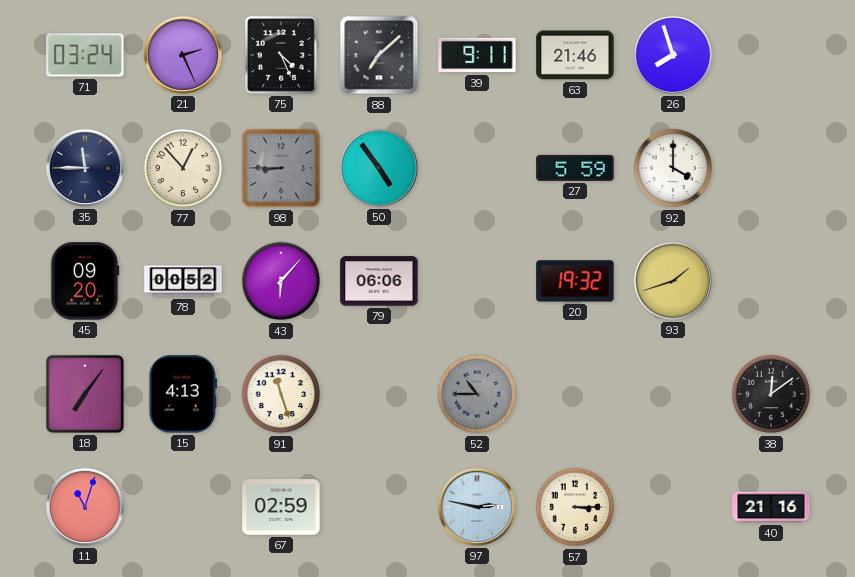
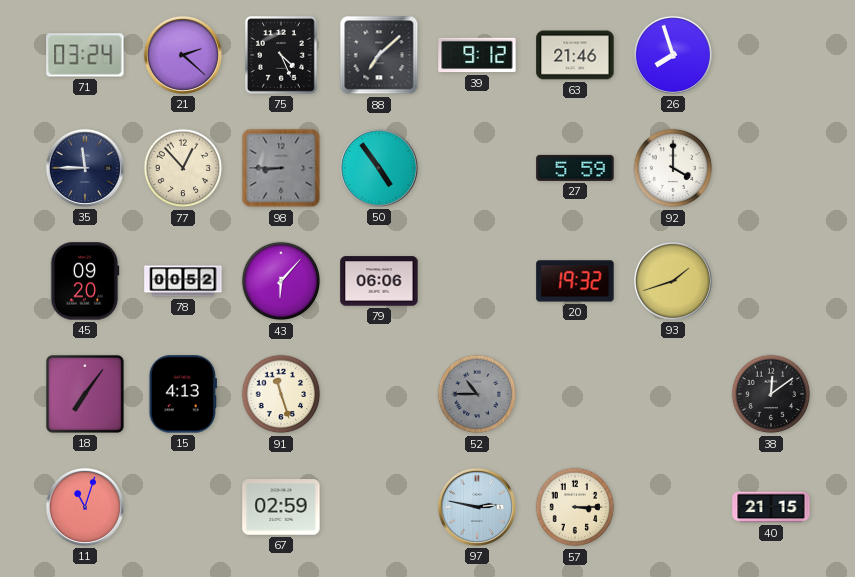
21: 2:26 -> 2:22 (183, 55)
39: 9:11 -> 9:12 (477, 55)
40: 21:16 -> 21:15 (771, 507)
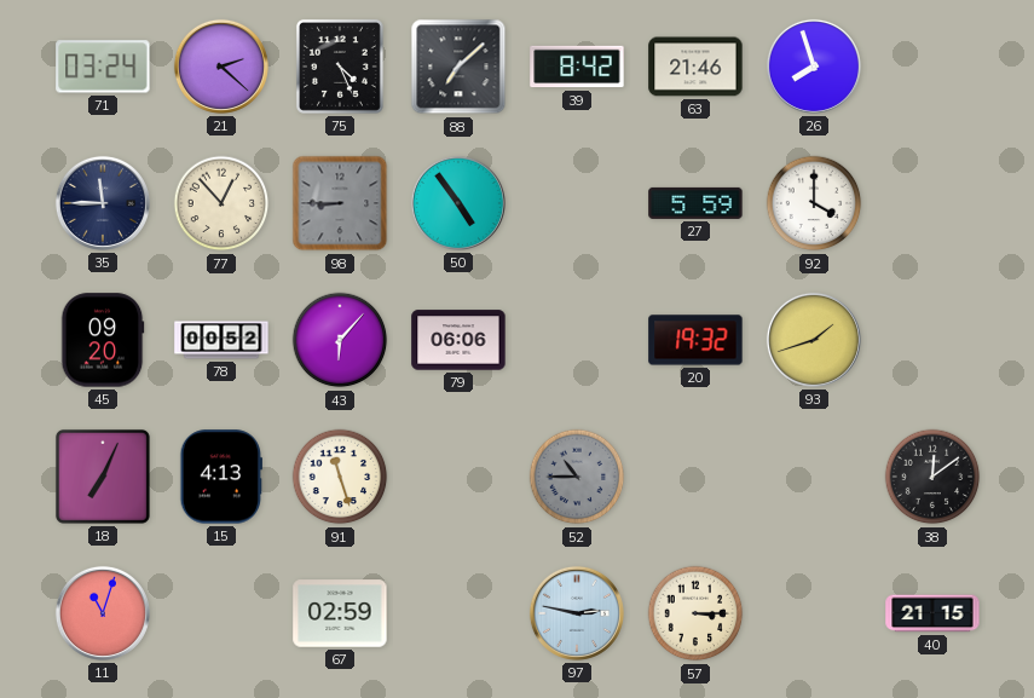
39: 9:12 -> 8:42 (577, 67)
18: 7:06 -> 7:04 (103, 477)
